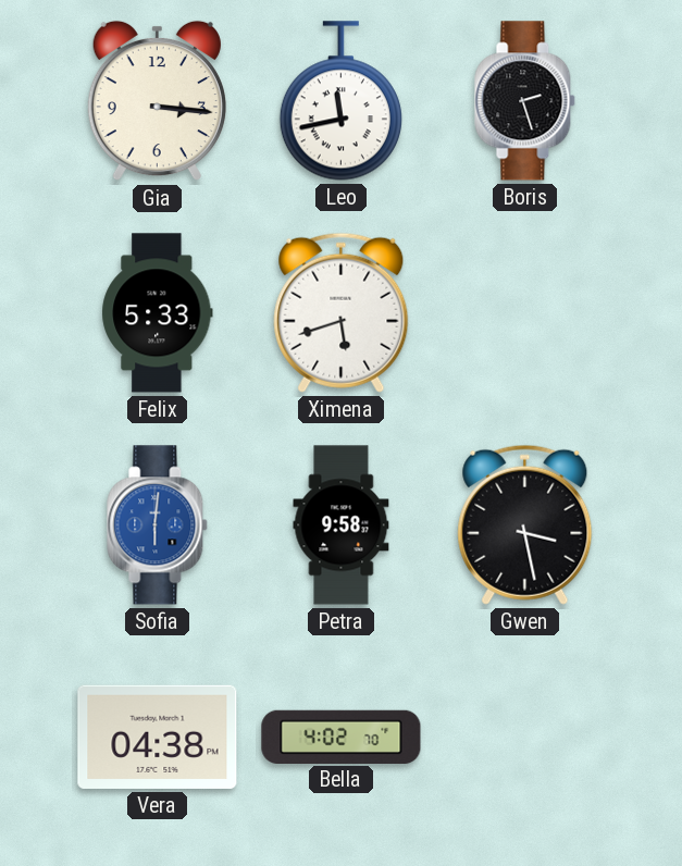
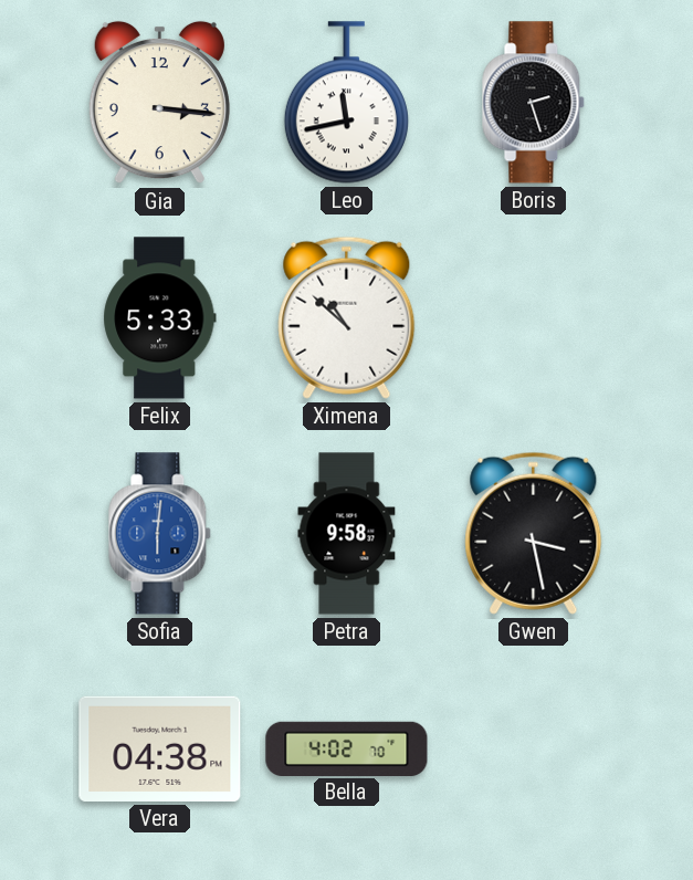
Ximena: 5:42 -> 10:52 (347, 317)
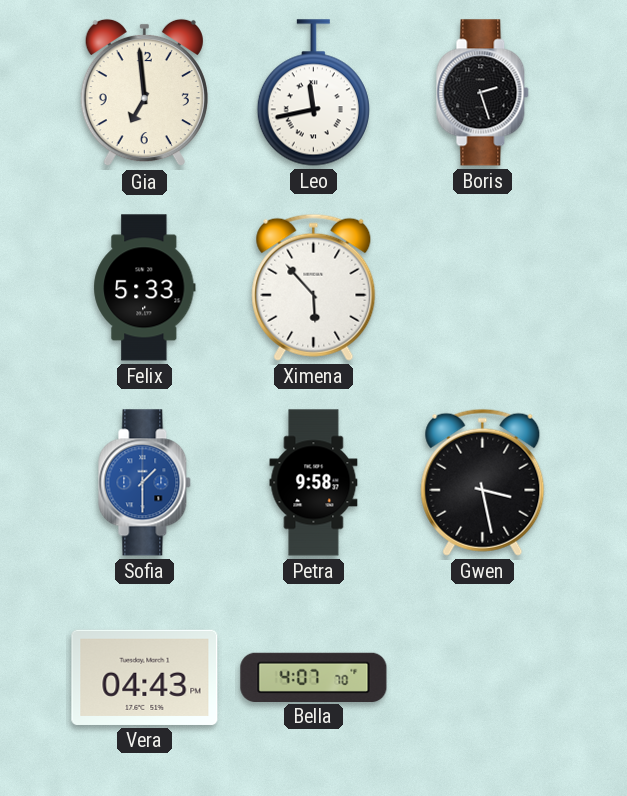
Gia: 3:16 -> 6:59 (144, 93)
Ximena: 10:52 -> 5:53 (314, 287)
Sofia: 6:01 -> 1:30 (145, 483)
Vera: 04:38 -> 04:43 (145, 677)
Bella: 4:02 -> 4:07 (314, 677)
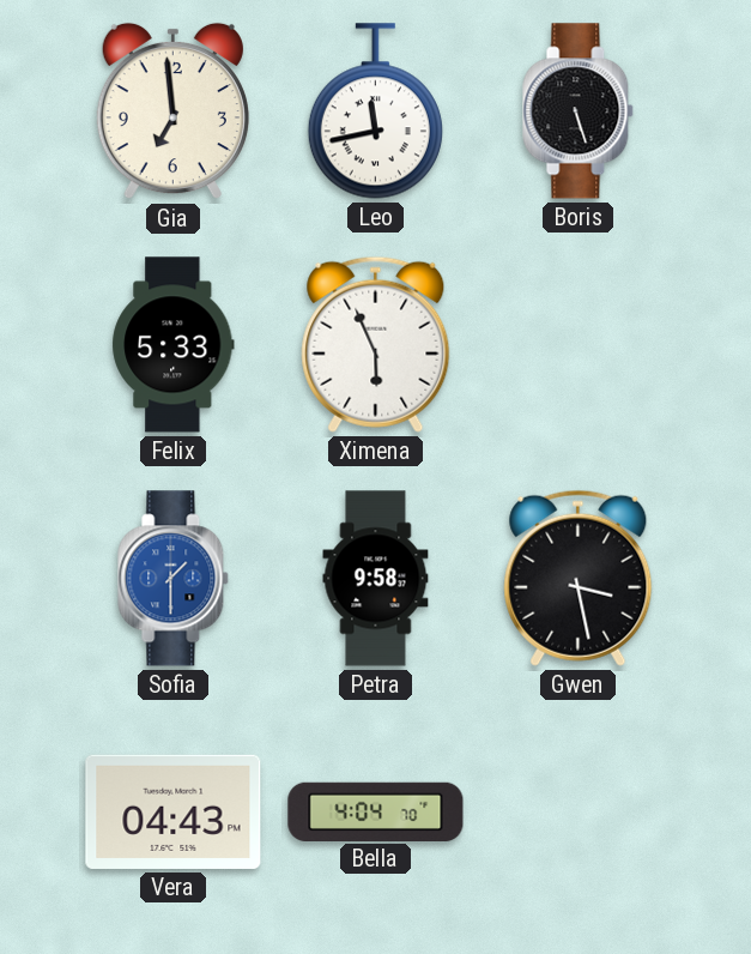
Boris: 2:27 -> 5:27 (579, 111)
Ximena: 5:53 -> 5:56 (376, 344)
Bella: 4:07 -> 4:04 (376, 811)
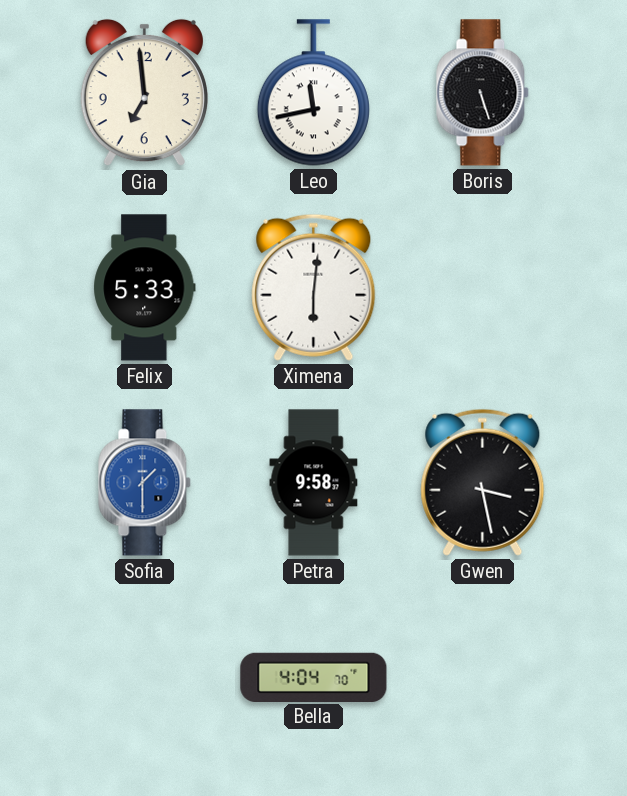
Ximena: 5:56 -> 6:01 (314, 287)
Vera: 04:43 -> none (174, 811)
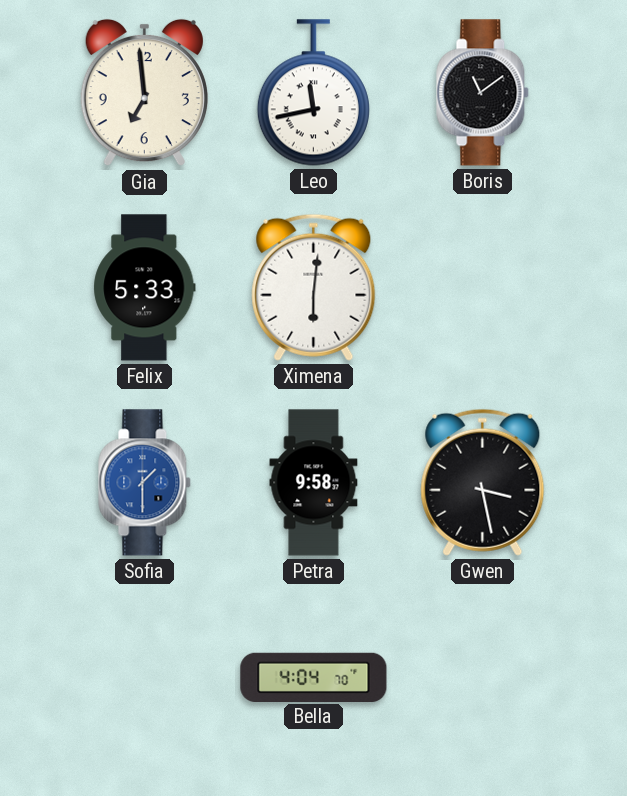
Boris: 5:27 -> 11:09 (483, 93)
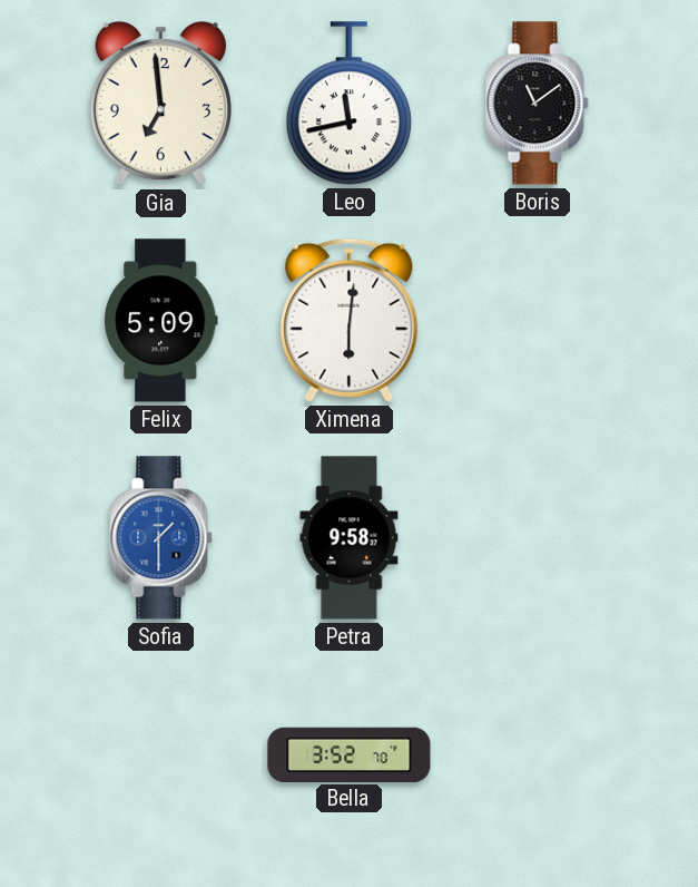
Felix: 5:33 -> 5:09 (161, 321)
Gwen: 3:28 -> none (483, 482)
Bella: 4:04 -> 3:52 (350, 754)
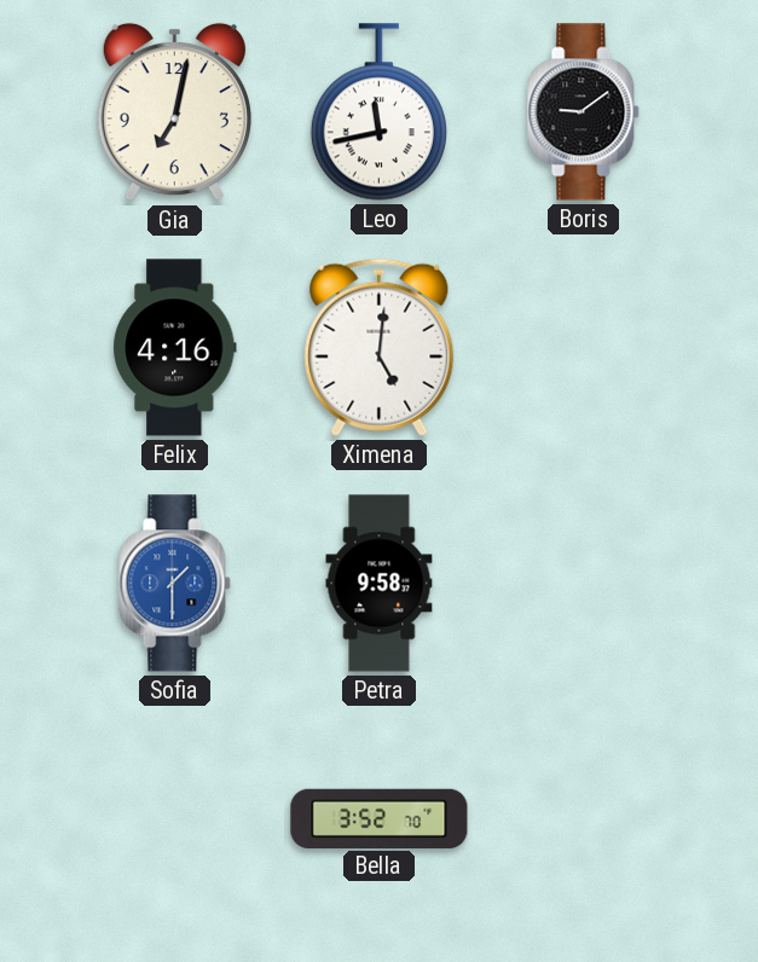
Gia: 6:59 -> 7:02 (174, 112)
Boris: 11:09 -> 9:09 (584, 112)
Felix: 5:09 -> 4:16 (175, 348)
Ximena: 6:01 -> 5:01 (380, 347)
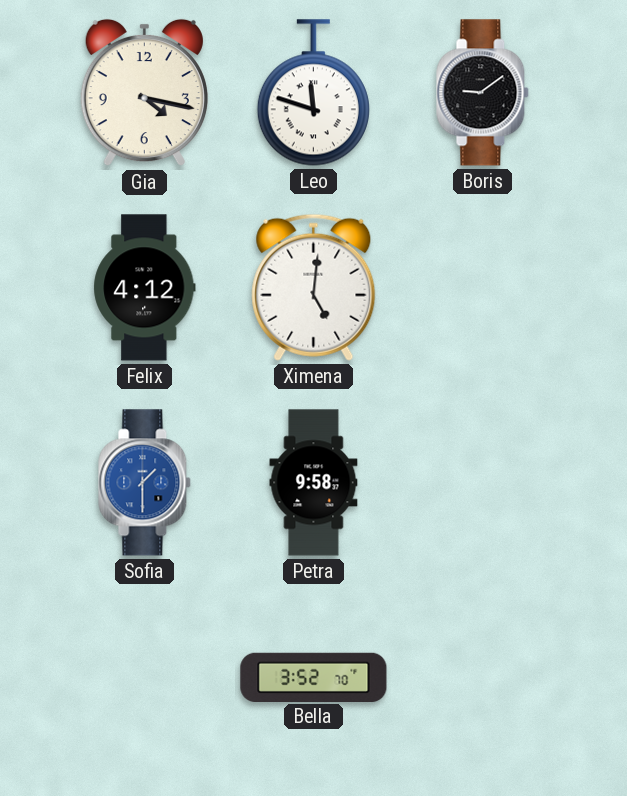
Gia: 7:02 -> 4:17 (144, 93)
Leo: 11:43 -> 11:48 (313, 93)
Felix: 4:16 -> 4:12 (145, 288)
